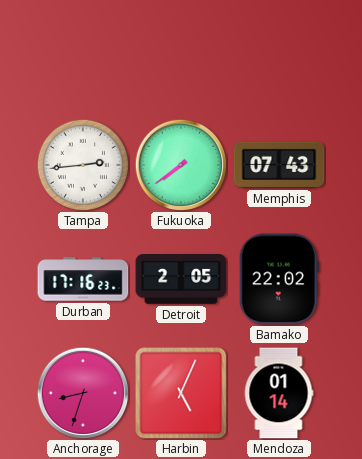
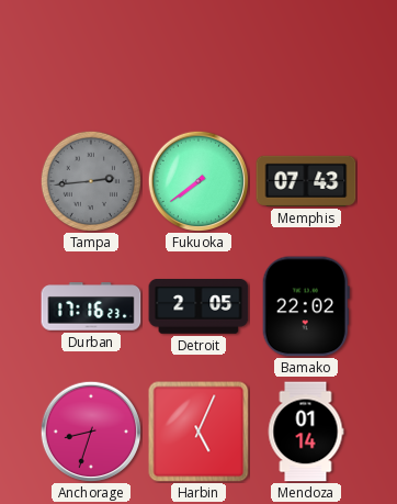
Tampa dial: white -> grey (90, 180)
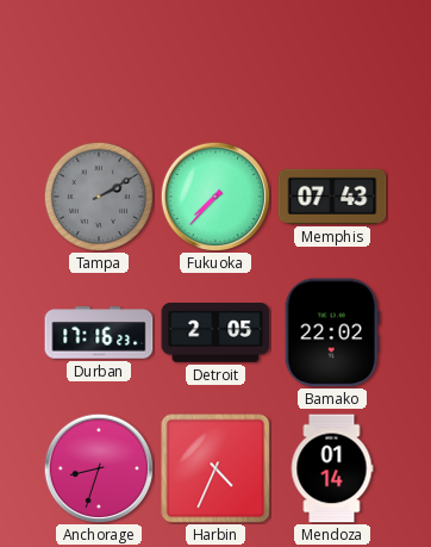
Tampa: 2:44 -> 2:10 (98, 195)
Fukuoka: 7:39 -> 7:37 (215, 197)
Harbin: 5:04 -> 4:34 (215, 468)
